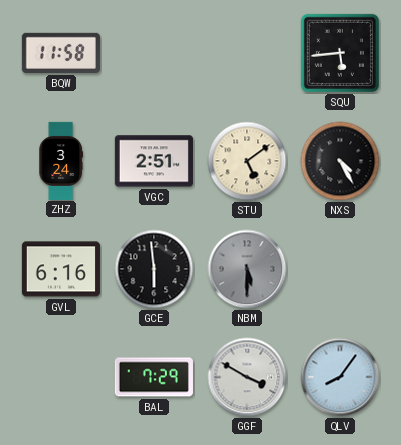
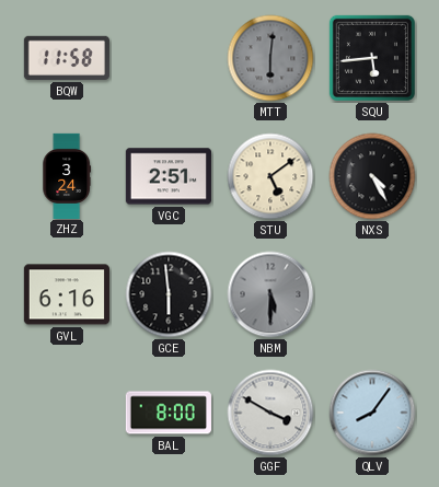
MTT: none -> 6:01 (270, 58)
BAL: 7:29 -> 8:00 (169, 413)
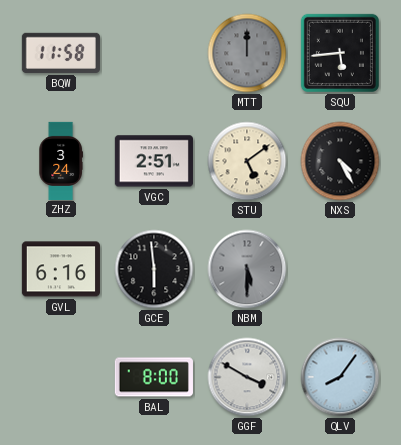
MTT: 6:01 -> 12:00 (247, 53)
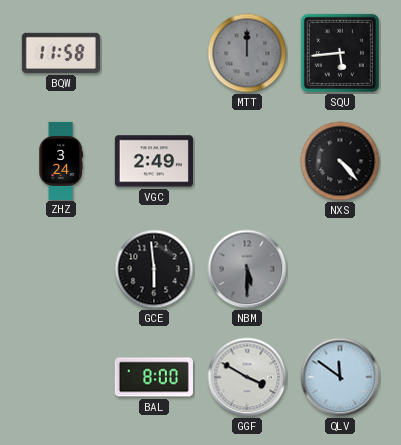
VGC: 2:51 -> 2:49 (154, 161)
STU: 5:09 -> none (247, 161)
NXS: 4:25 -> 4:23 (340, 161)
GVL: 6:16 -> none (61, 269)
QLV: 8:06 -> 11:51 (340, 377)
